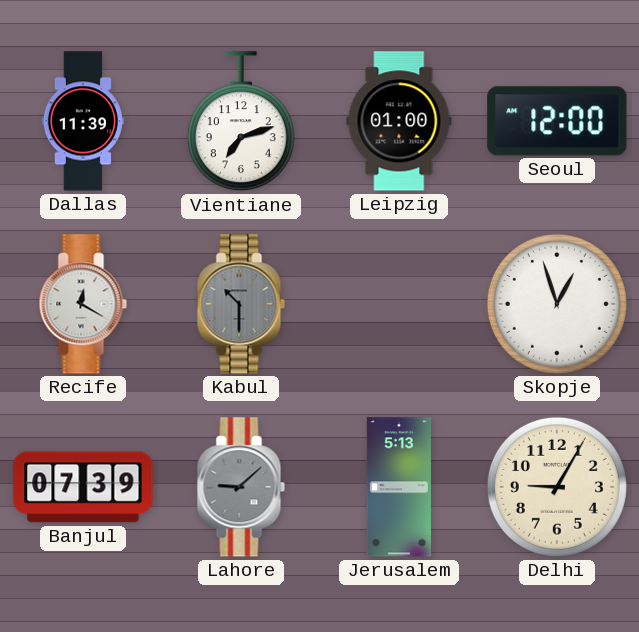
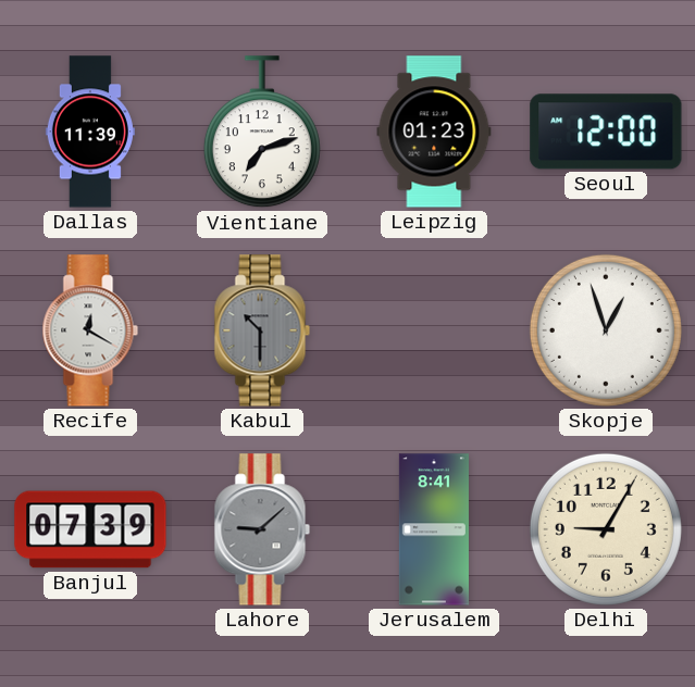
Leipzig: 01:00 -> 01:23 (434, 132)
Jerusalem: 5:13 -> 8:41 (434, 529)
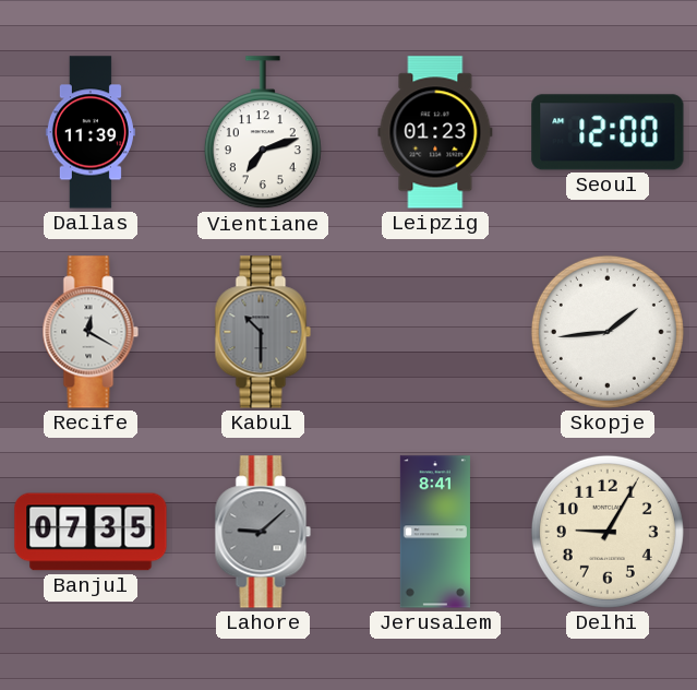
Skopje: 12:57 -> 1:44 (608, 332)
Banjul: 07:39 -> 07:35 (91, 532)
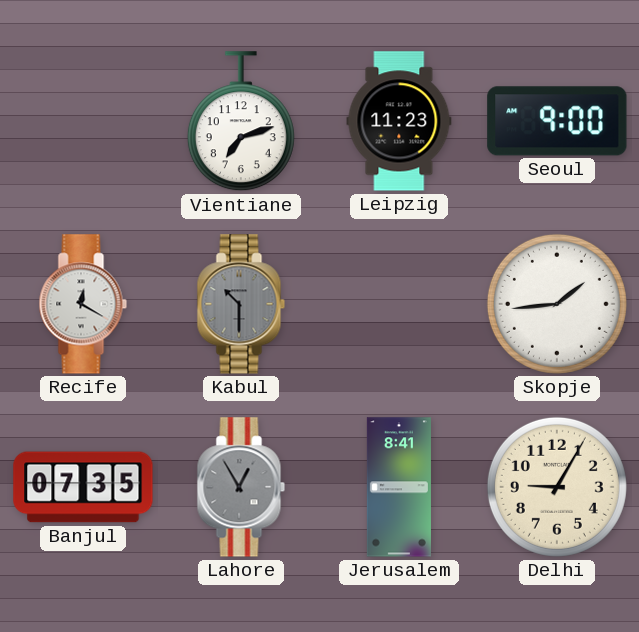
Dallas: 11:39 -> none (91, 132)
Leipzig: 01:23 -> 11:23 (399, 121)
Seoul: 12:00 -> 9:00 (557, 121)
Lahore: 9:08 -> 12:55 (241, 487)
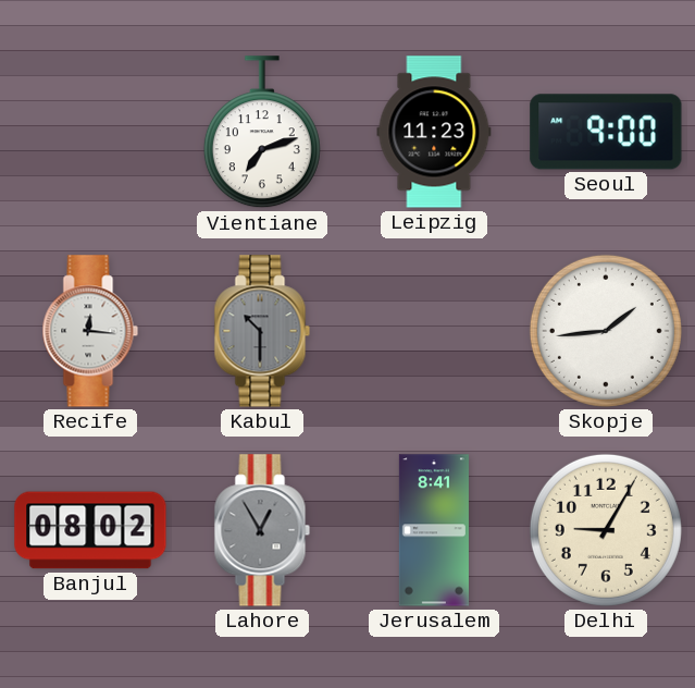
Recife: 12:20 -> 12:16 (90, 331)
Banjul: 07:35 -> 08:02 (90, 530)
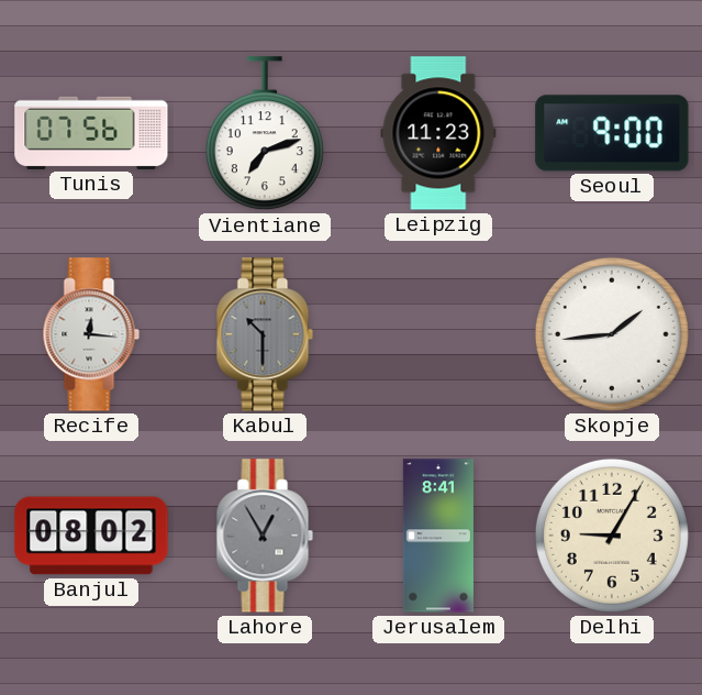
Tunis: none -> 07:56 (91, 133)
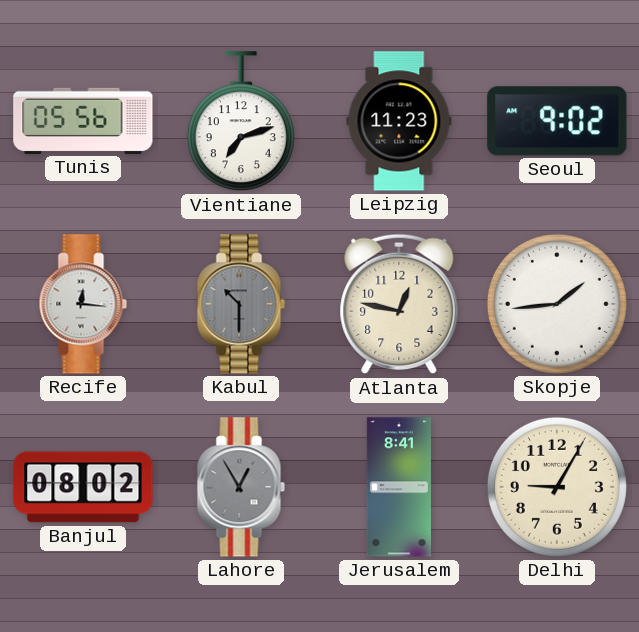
Tunis: 07:56 -> 05:56 (83, 121)
Seoul: 9:00 -> 9:02 (557, 121)
Atlanta: none -> 12:47 (399, 304)
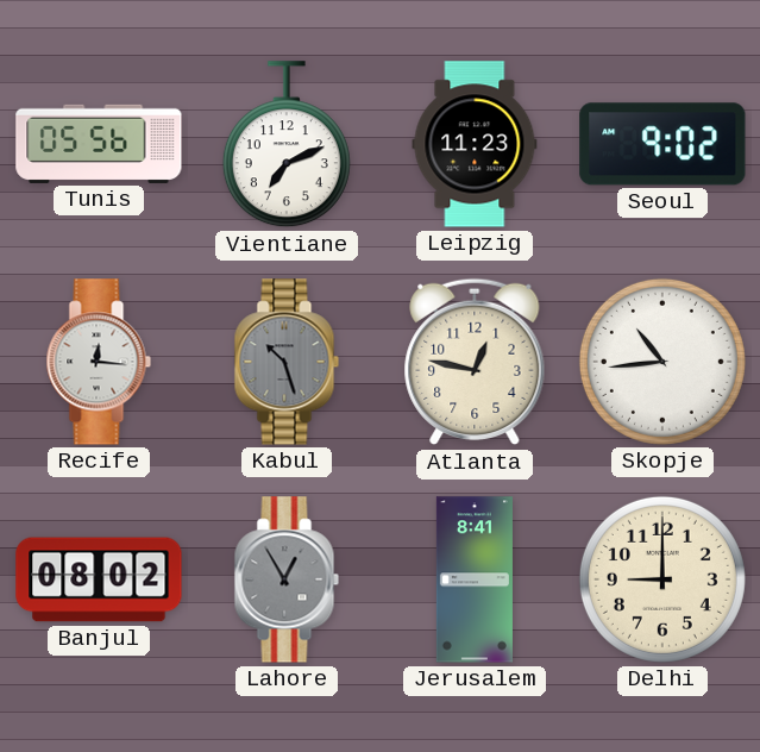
Vientiane: 7:12 -> 7:11 (287, 145)
Kabul: 10:30 -> 10:27 (287, 362)
Skopje: 1:44 -> 10:44 (662, 362)
Delhi: 9:05 -> 9:00 (662, 579)
